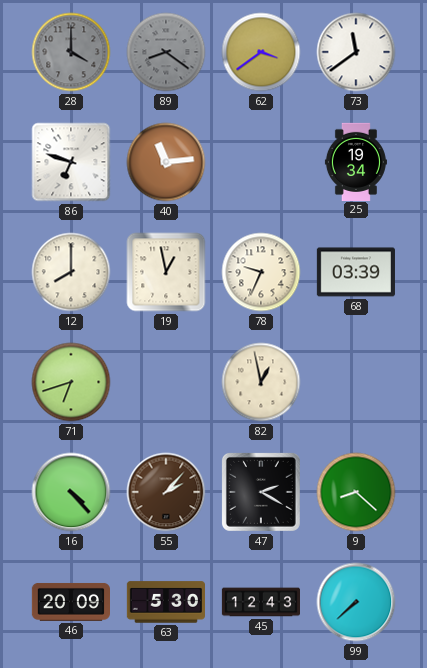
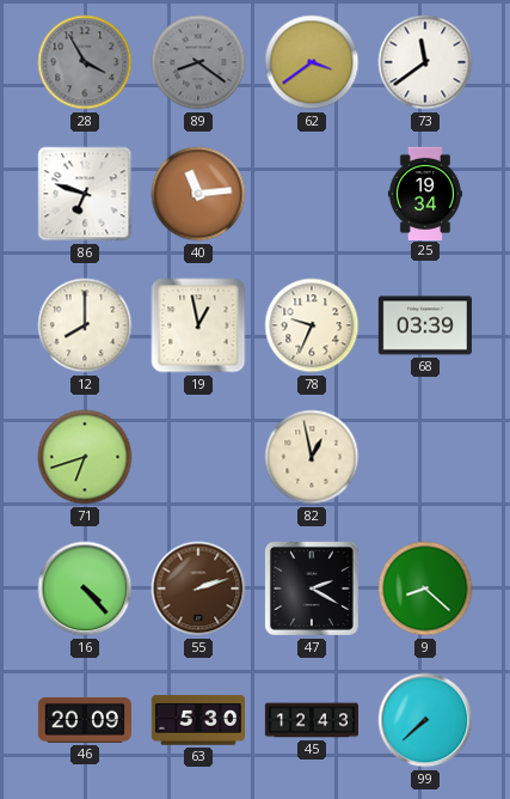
28: 4:00 -> 3:55 (85, 62)
55: 2:07 -> 2:12 (198, 588)
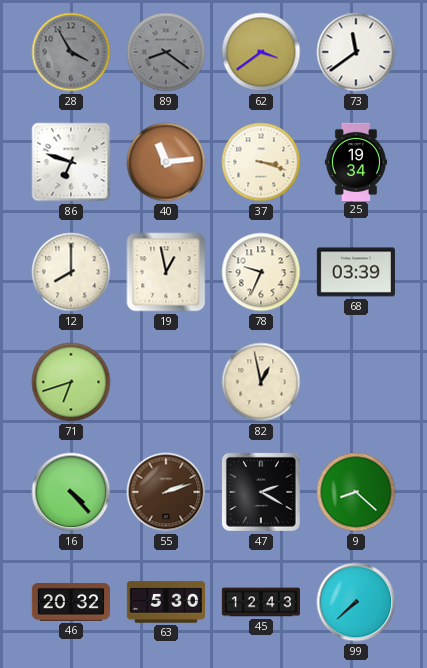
37: none -> 3:18 (261, 162)
46: 20:09 -> 20:32 (70, 602)
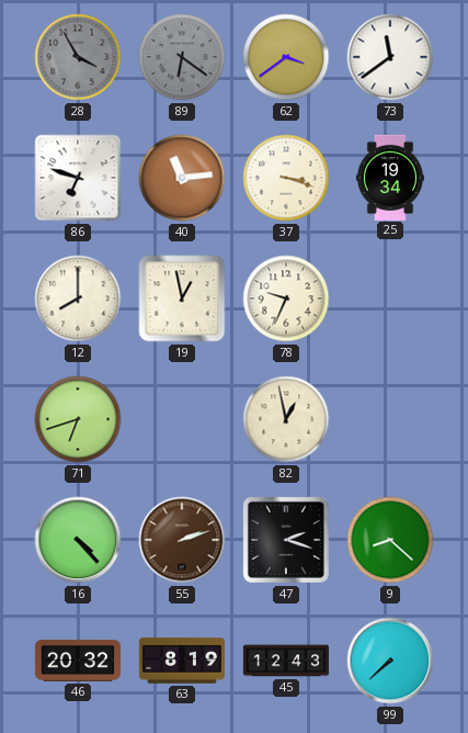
89: 8:21 -> 6:21 (182, 57)
68: 03:39 -> none (355, 272)
47: 2:20 -> 2:18 (286, 540)
63: 5:30 -> 8:19 (181, 661)
